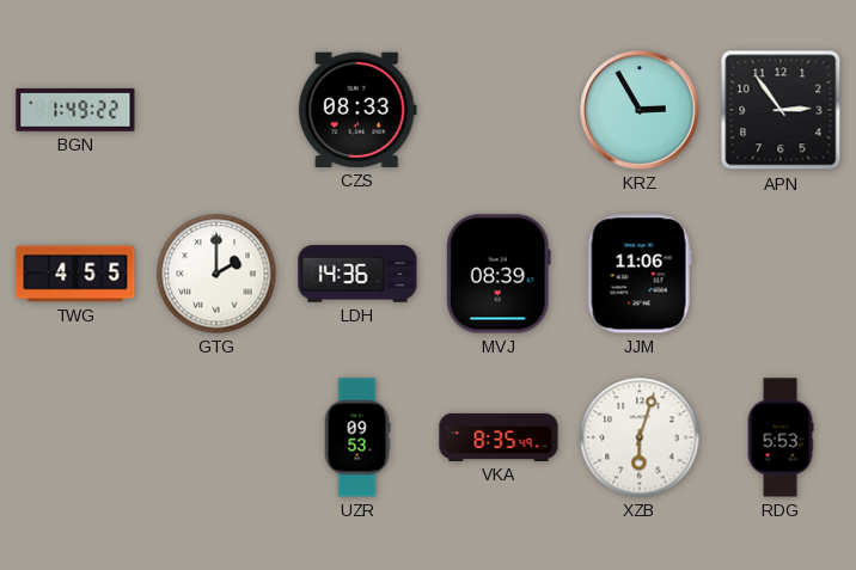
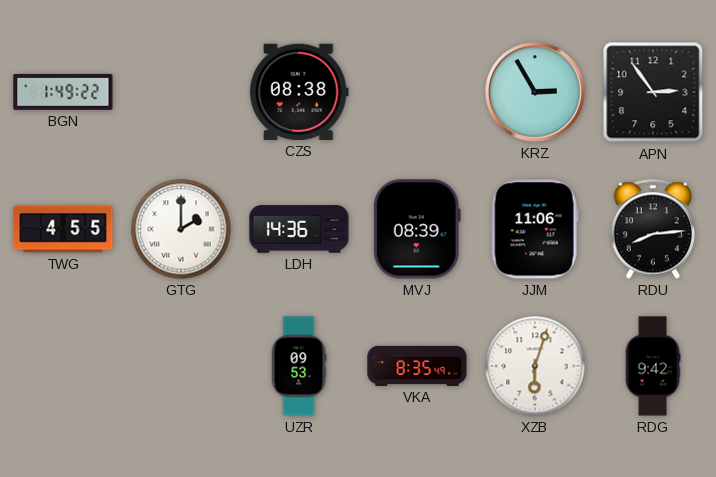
CZS: 08:33 -> 08:38 (299, 92)
RDU: none -> 8:14 (653, 229)
RDG: 5:53 -> 9:42 (653, 366)
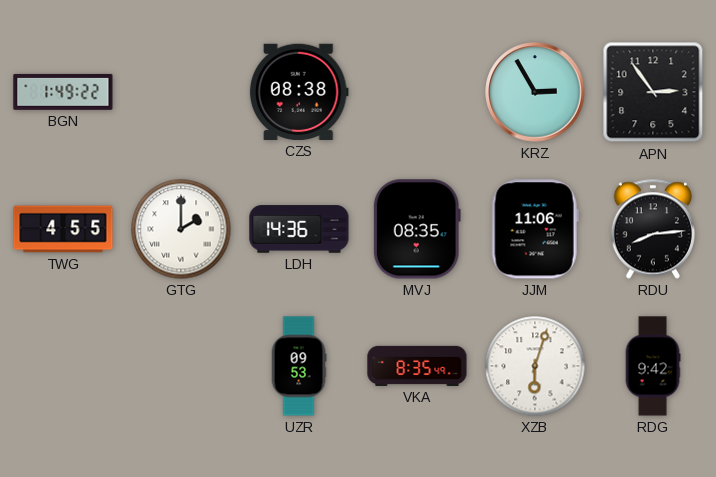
MVJ: 08:39 -> 08:35 (417, 229)
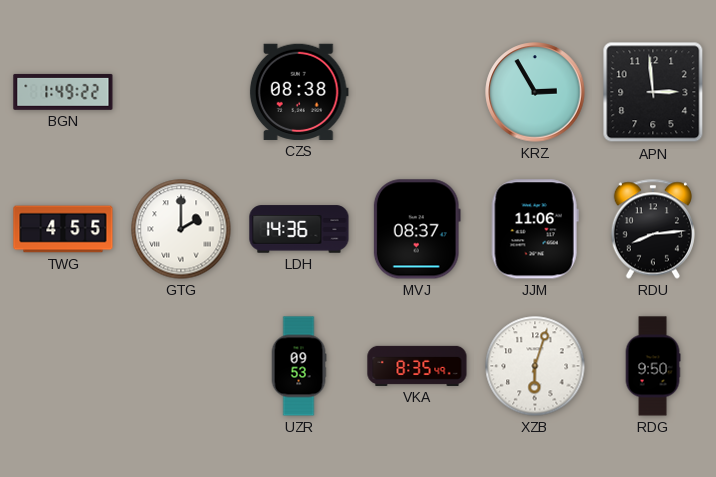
APN: 2:54 -> 2:59 (653, 92)
MVJ: 08:35 -> 08:37 (417, 229)
RDG: 9:42 -> 9:50 (653, 366)
